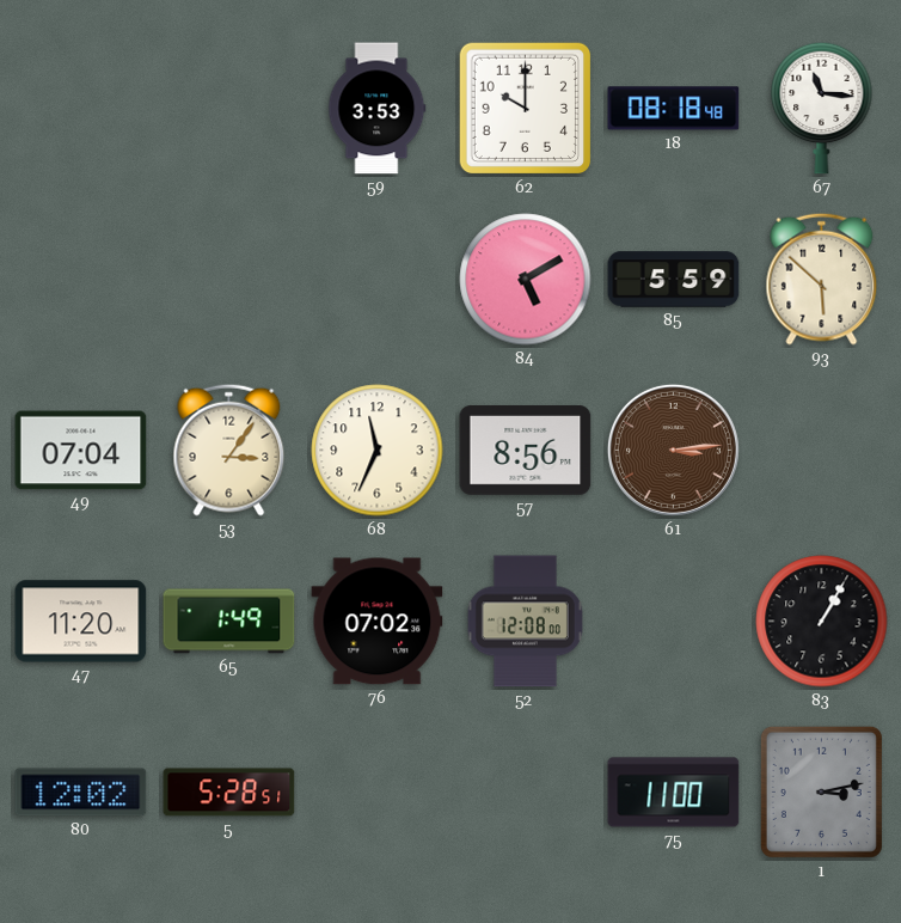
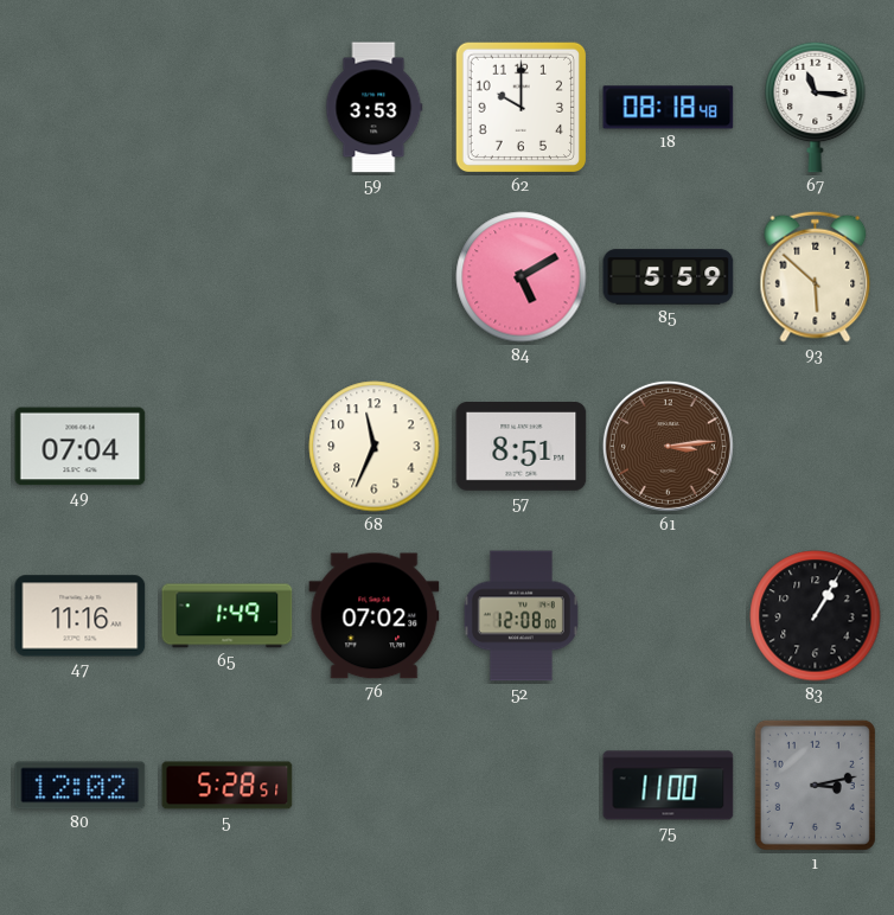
53: 3:06 -> none (229, 450)
57: 8:56 -> 8:51 (522, 447)
47: 11:20 -> 11:16 (81, 616)
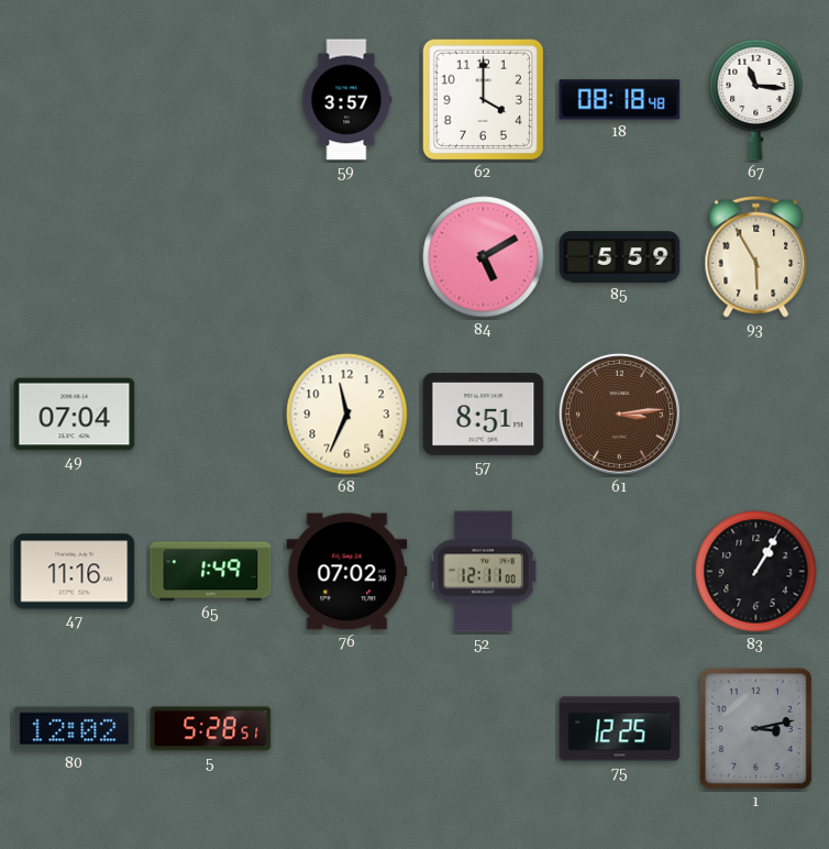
59: 3:53 -> 3:57 (347, 100)
62: 10:00 -> 4:00 (484, 100)
93: 5:52 -> 5:55 (756, 256)
52: 12:08 -> 12:11 (483, 572)
75: 11:00 -> 12:25 (620, 729)
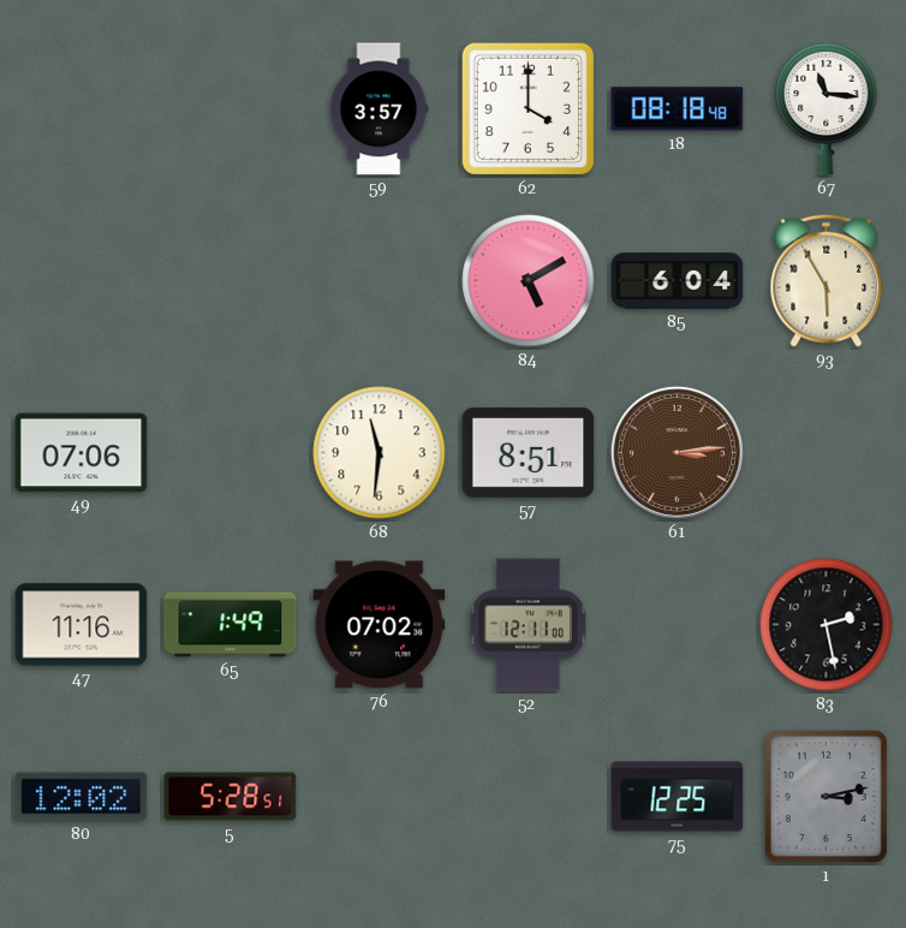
85: 5:59 -> 6:04 (678, 281)
49: 07:04 -> 07:06 (82, 453)
68: 11:34 -> 11:31 (380, 453)
83: 1:05 -> 2:28 (827, 625)
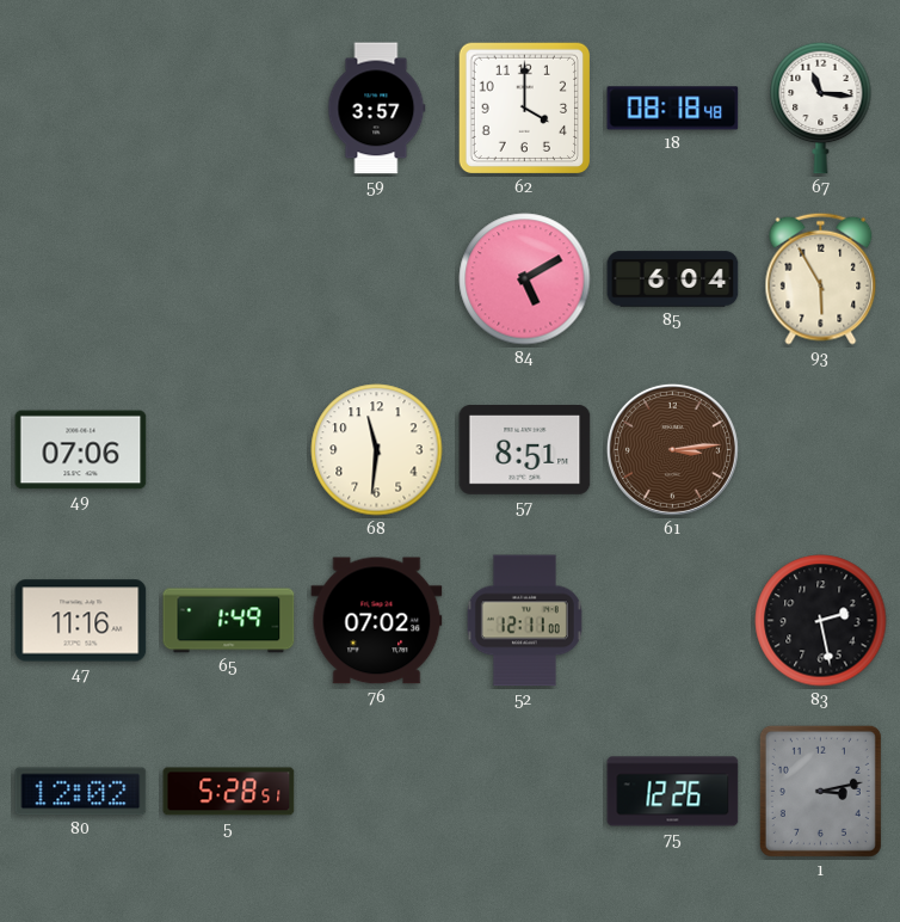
75: 12:25 -> 12:26 (673, 792)
